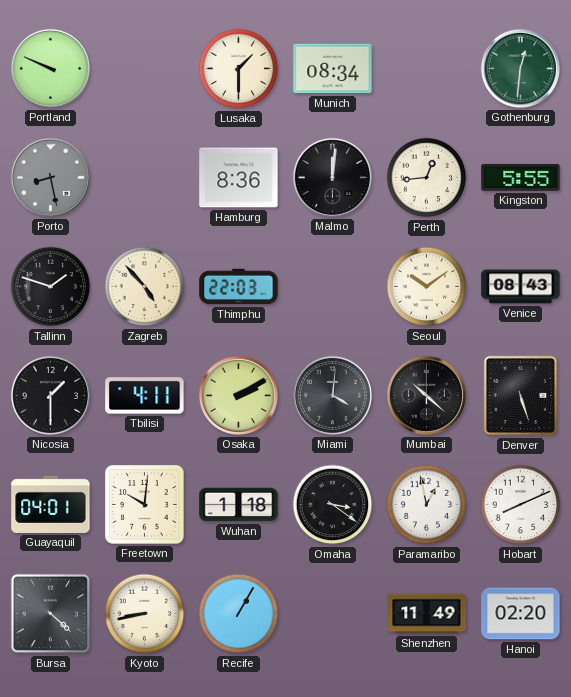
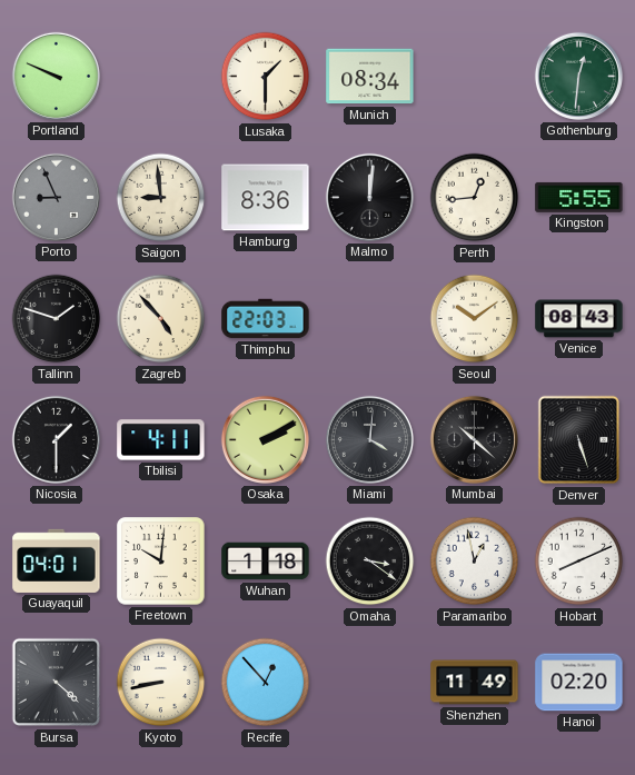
Porto: 8:28 -> 8:56 (56, 197)
Saigon: none -> 8:59 (161, 198)
Recife: 1:05 -> 12:53 (266, 683)
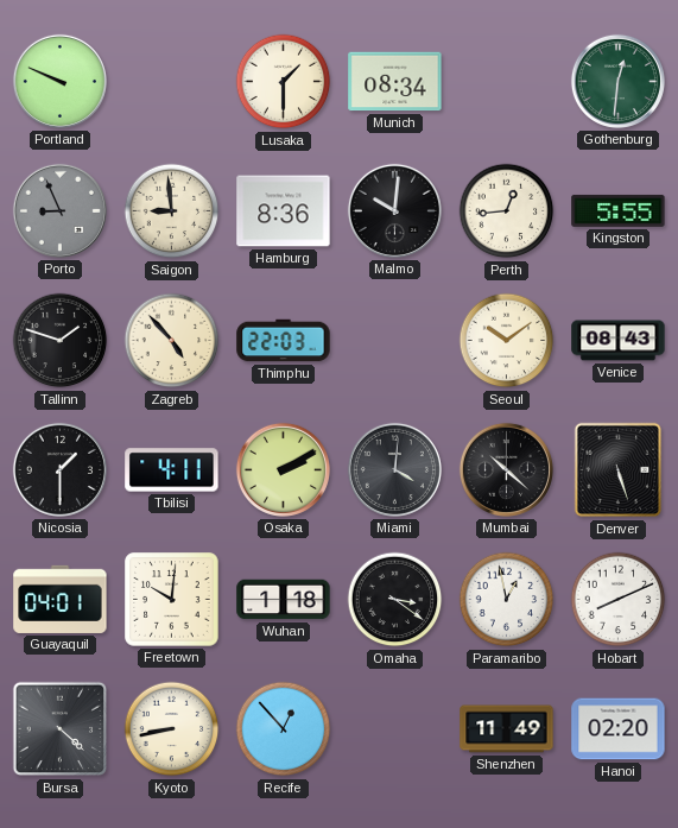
Malmo: 12:01 -> 10:01 (394, 210)
